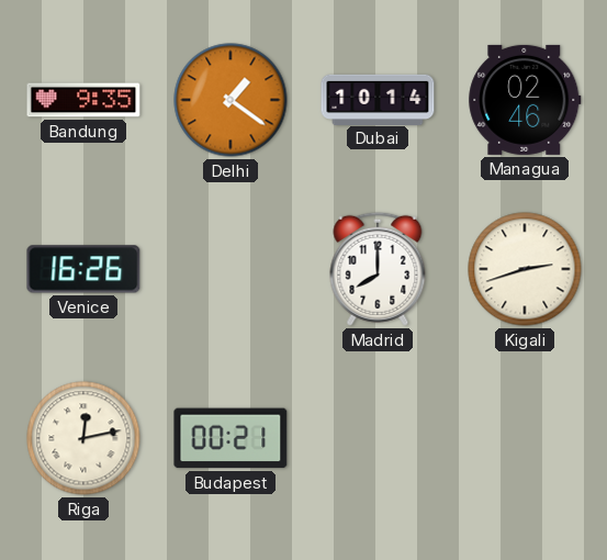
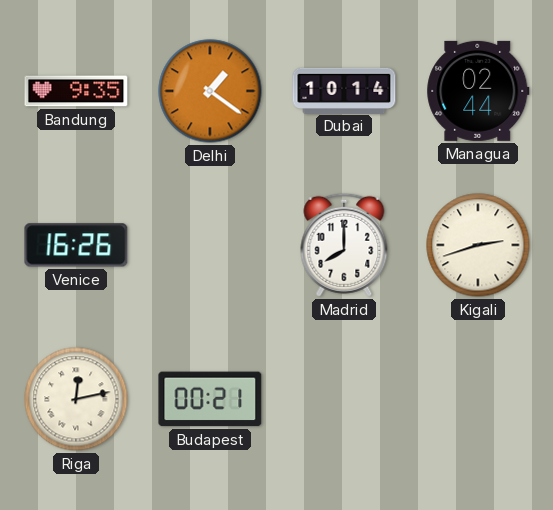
Managua: 02:46 -> 02:44 (478, 91)
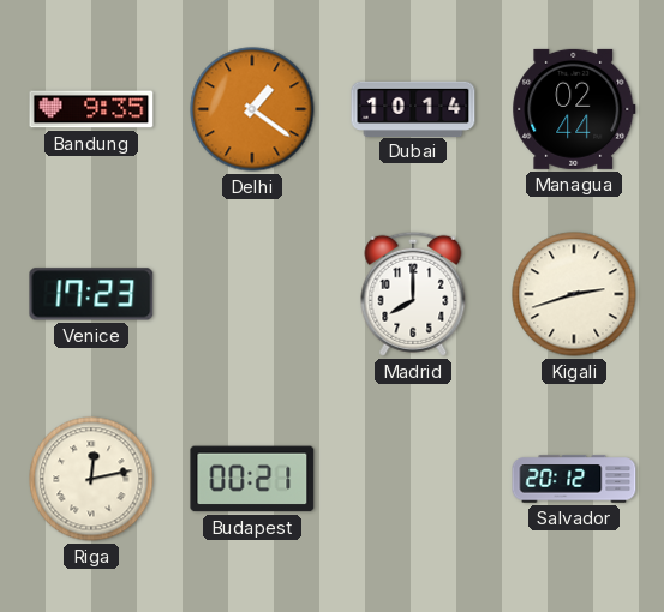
Venice: 16:26 -> 17:23 (91, 294)
Salvador: none -> 20:12 (574, 479)
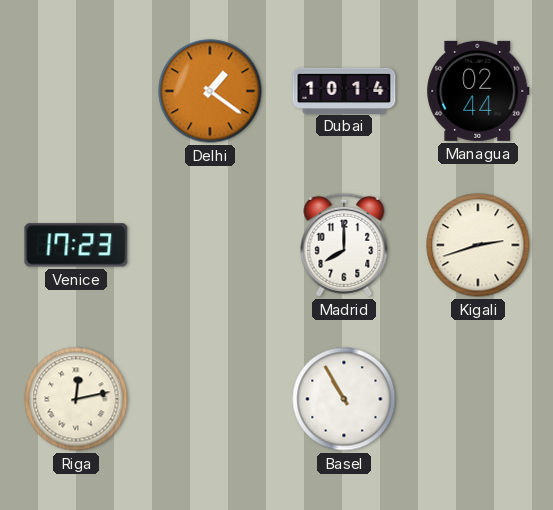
Bandung: 9:35 -> none (91, 109)
Budapest: 00:21 -> none (252, 479)
Basel: none -> 10:55 (344, 399)
Salvador: 20:12 -> none (574, 479)
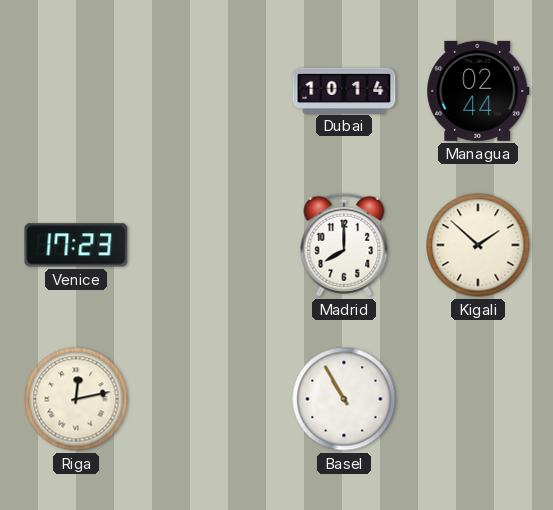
Delhi: 1:21 -> none (210, 91)
Kigali: 2:42 -> 1:52 (478, 245)
